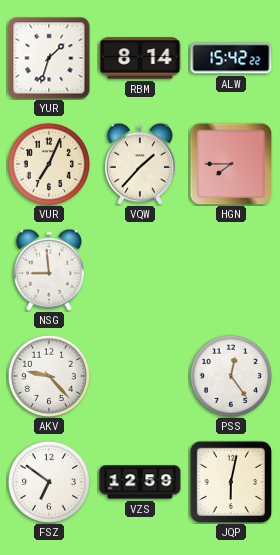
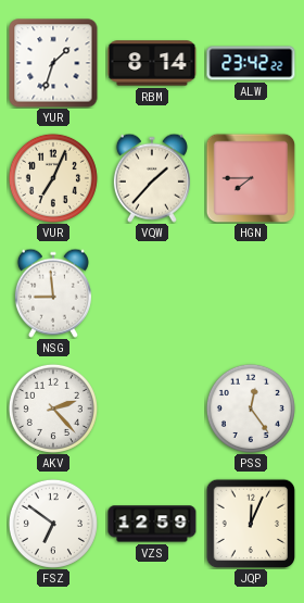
ALW: 15:42 -> 23:42 (251, 63)
AKV: 9:23 -> 2:23 (53, 409)
JQP: 6:02 -> 12:04 (251, 524)
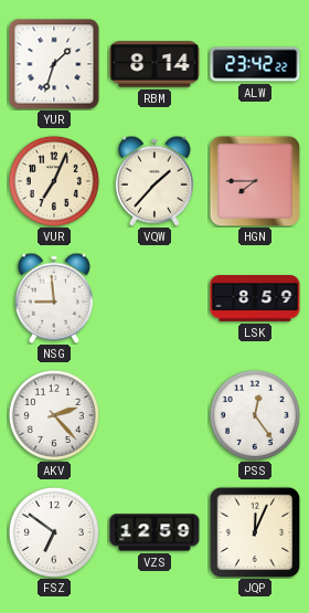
LSK: none -> 8:59 (255, 298)
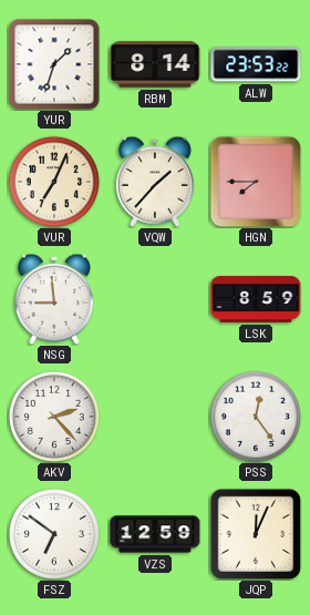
ALW: 23:42 -> 23:53 (256, 64)
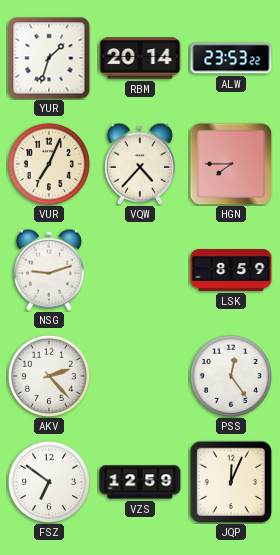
RBM: 8:14 -> 20:14 (140, 58)
VQW: 1:37 -> 4:37 (140, 164)
NSG: 8:59 -> 9:12 (49, 270)
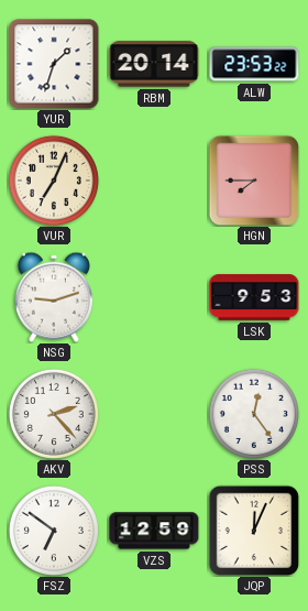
VQW: 4:37 -> none (140, 164)
LSK: 8:59 -> 9:53 (254, 297)
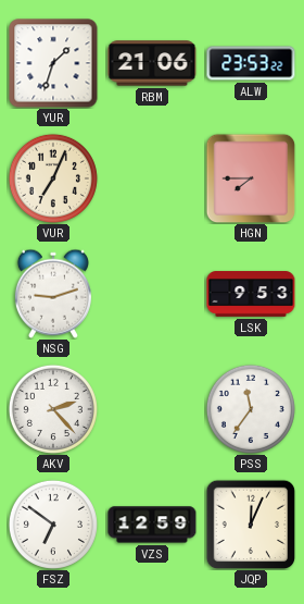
RBM: 20:14 -> 21:06 (152, 63)
PSS: 12:24 -> 11:36 (251, 409)
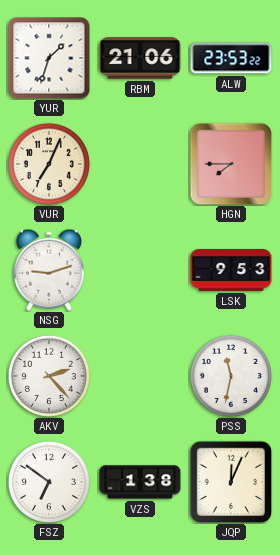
PSS: 11:36 -> 11:32 (231, 376)
VZS: 12:59 -> 1:38 (140, 482)
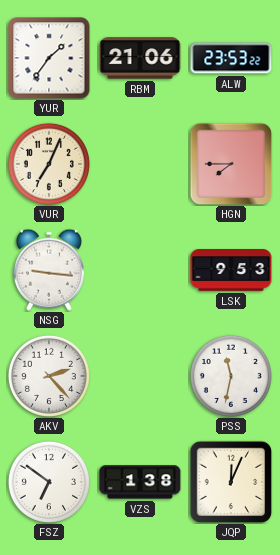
YUR: 1:33 -> 1:36 (49, 58)
NSG: 9:12 -> 9:16 (49, 270)
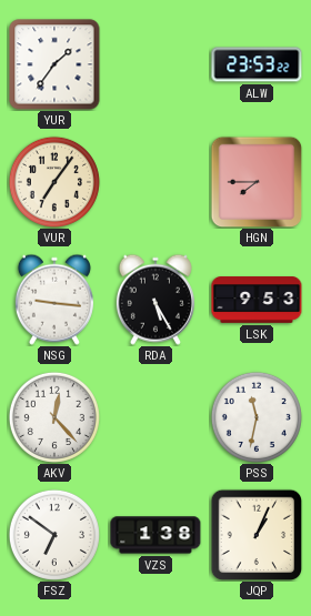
RBM: 21:06 -> none (140, 58)
VUR: 7:04 -> 7:06 (54, 182)
RDA: none -> 5:25 (155, 300)
AKV: 2:23 -> 12:23 (54, 417)
JQP: 12:04 -> 1:04 (257, 535)
